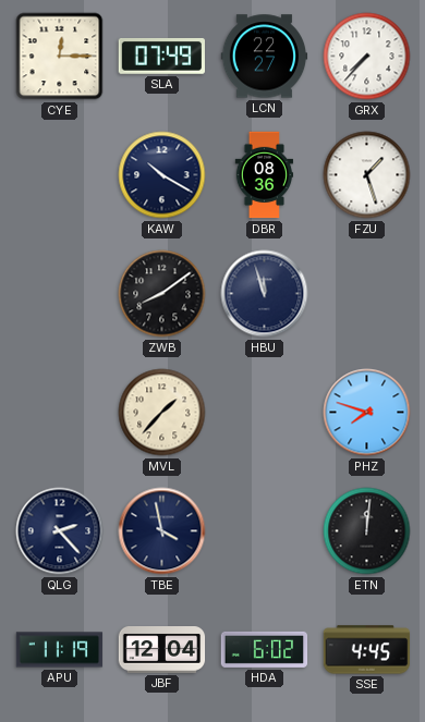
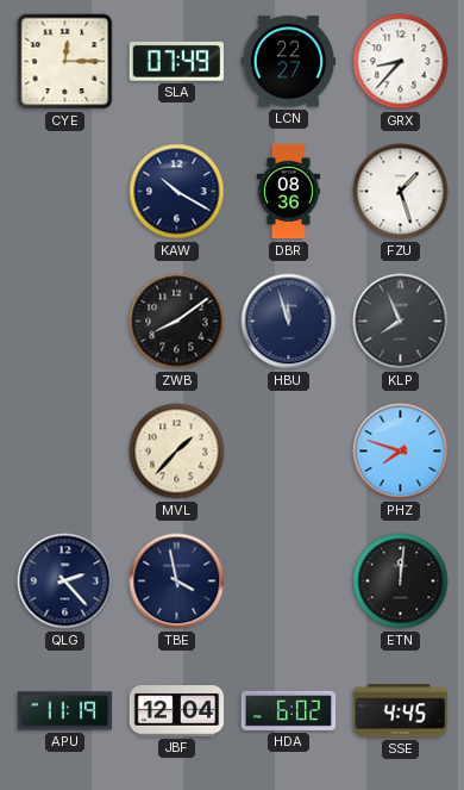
GRX: 7:37 -> 8:37 (401, 62)
KLP: none -> 7:56 (401, 322)
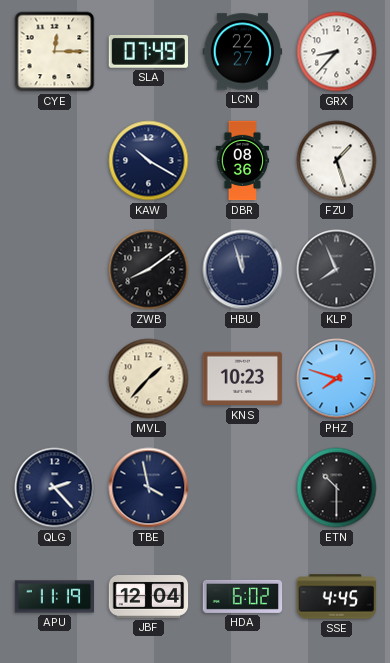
KNS: none -> 10:23 (243, 379)
ETN: 12:01 -> 10:30 (337, 488)
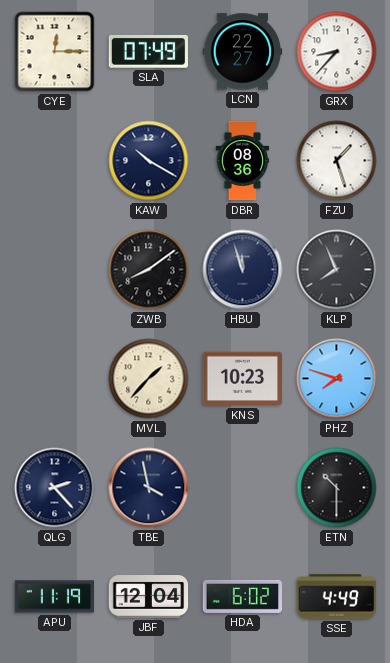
SSE: 4:45 -> 4:49 (337, 597)
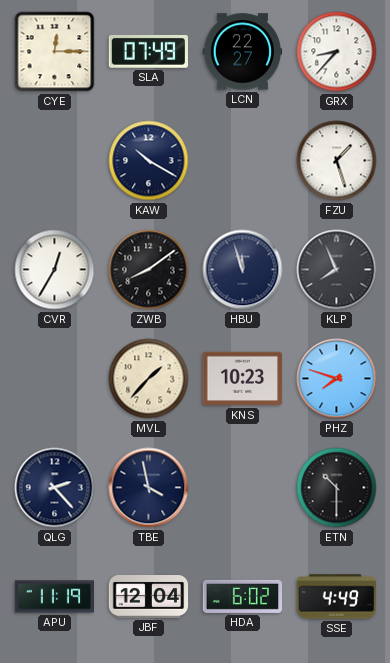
DBR: 08:36 -> none (243, 161)
CVR: none -> 12:35 (55, 270)
